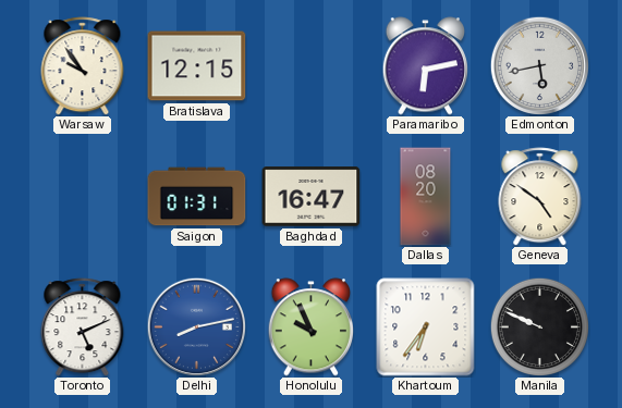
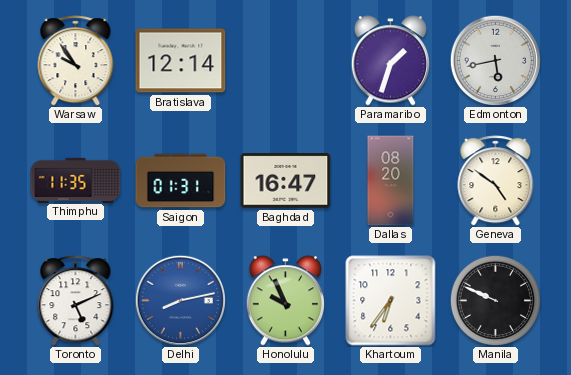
Bratislava: 12:15 -> 12:14 (181, 61)
Paramaribo: 6:13 -> 1:33 (390, 61)
Thimphu: none -> 11:35 (76, 180)
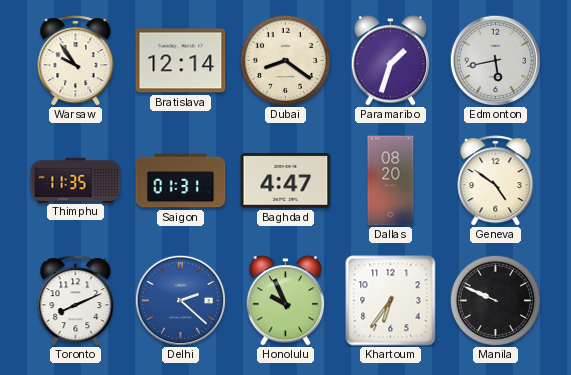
Dubai: none -> 8:21 (285, 60)
Baghdad: 16:47 -> 4:47 (286, 181)
Toronto: 5:11 -> 8:11 (76, 301)
Delhi: 8:13 -> 2:22 (180, 300)
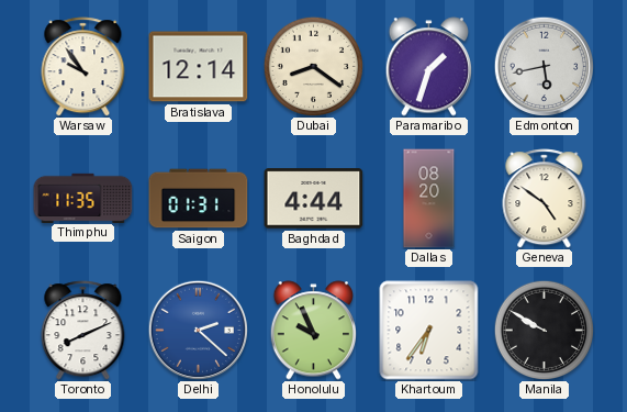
Baghdad: 4:47 -> 4:44 (314, 199)
Manila: 9:49 -> 9:50 (544, 330)
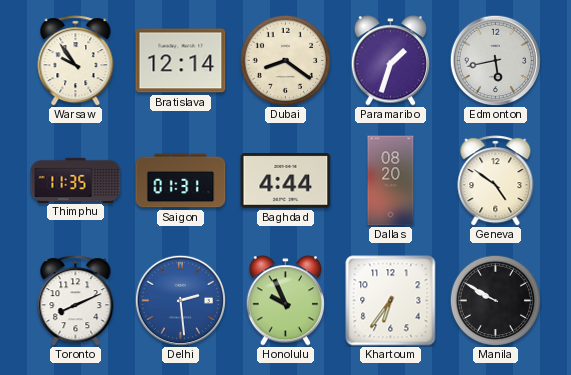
Delhi: 2:22 -> 2:29 (180, 300)
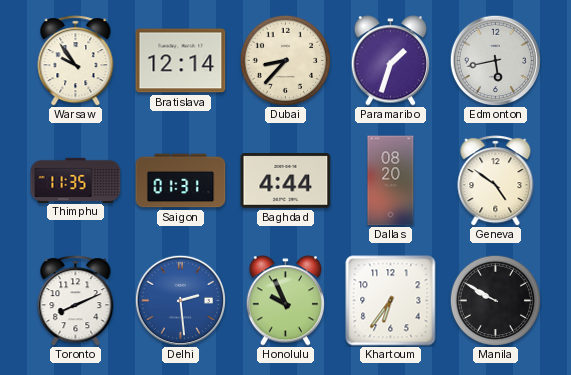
Dubai: 8:21 -> 8:37 (285, 60)
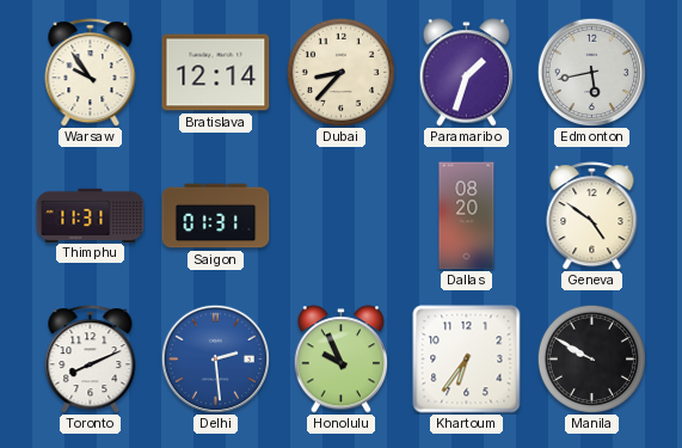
Thimphu: 11:35 -> 11:31 (91, 215)
Baghdad: 4:44 -> none (286, 181)
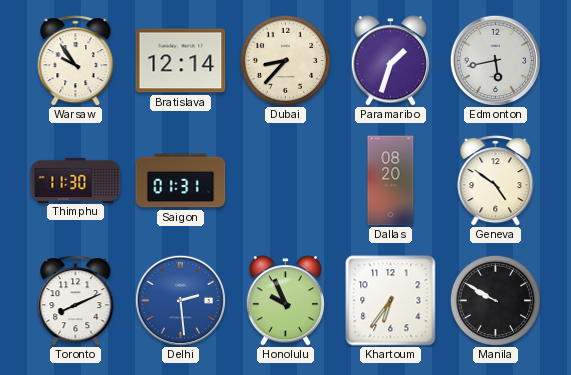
Thimphu: 11:31 -> 11:30 (76, 180)
